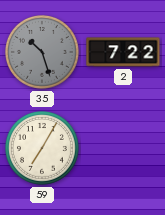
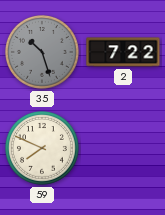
59: 7:05 -> 7:49 (43, 149)
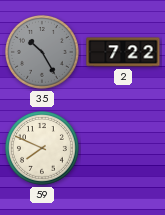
35: 10:27 -> 10:25 (43, 53)
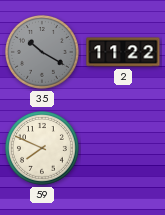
35: 10:25 -> 10:20 (43, 53)
2: 7:22 -> 11:22 (123, 52)
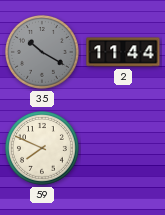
2: 11:22 -> 11:44 (123, 52)
